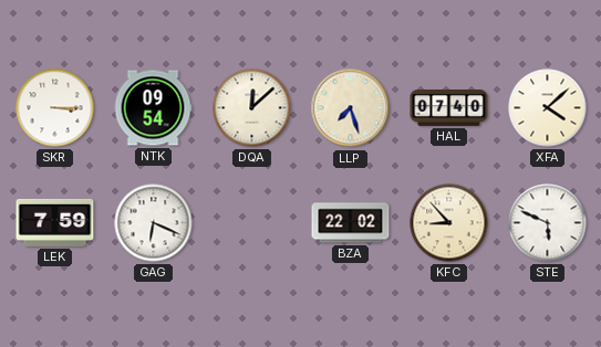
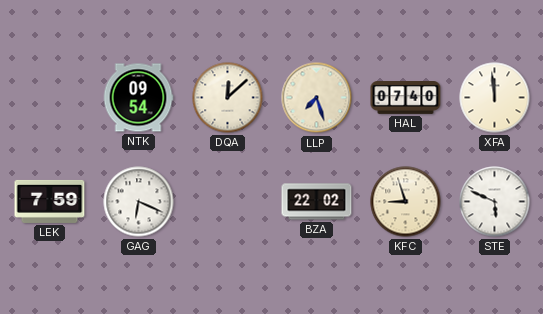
SKR: 3:15 -> none (55, 108)
XFA: 4:08 -> 11:59 (495, 98)
KFC: 8:53 -> 8:57 (406, 202)
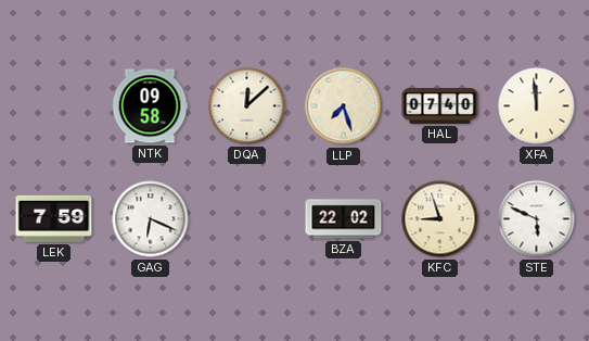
NTK: 09:54 -> 09:58 (150, 106)
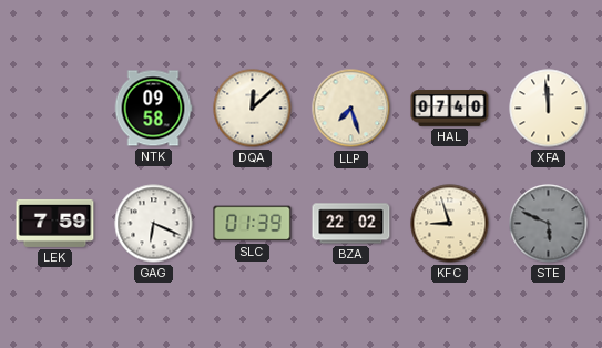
SLC: none -> 01:39 (253, 224)
STE dial: white -> grey (549, 224)
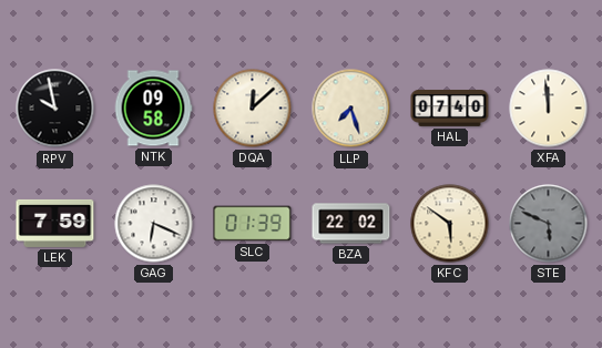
RPV: none -> 9:58 (55, 109)
KFC: 8:57 -> 5:51 (450, 224)
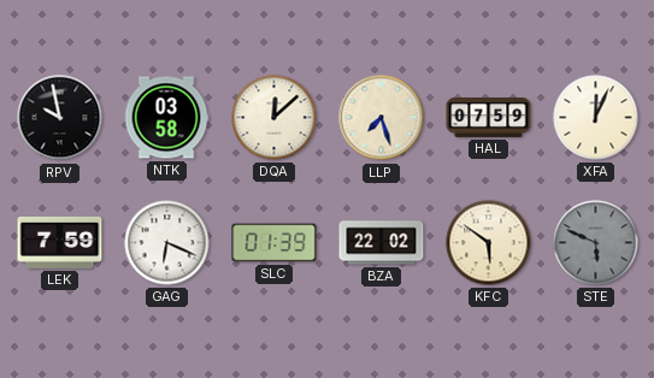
NTK: 09:58 -> 03:58 (166, 118)
HAL: 07:40 -> 07:59 (489, 118)
XFA: 11:59 -> 12:04 (596, 118)
